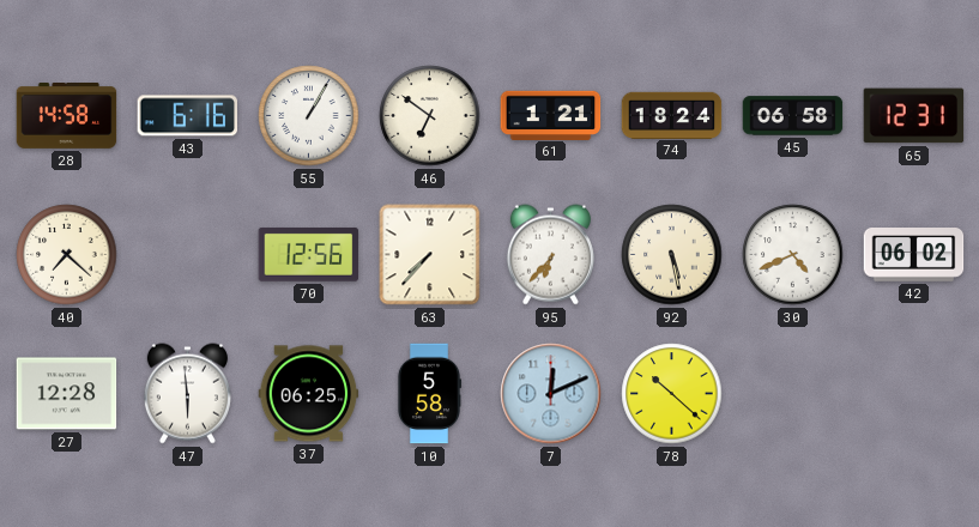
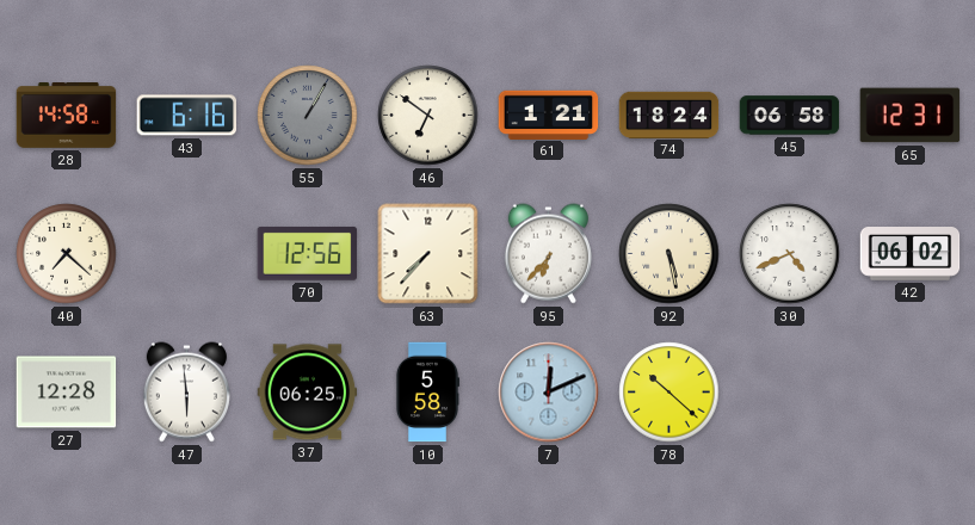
55 dial: white -> grey (308, 116)
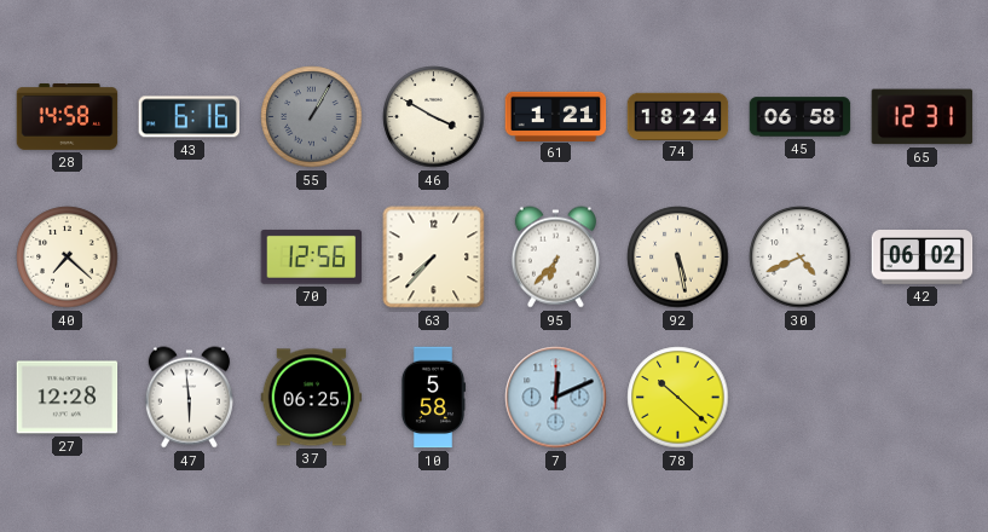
46: 6:51 -> 3:50 (434, 117)
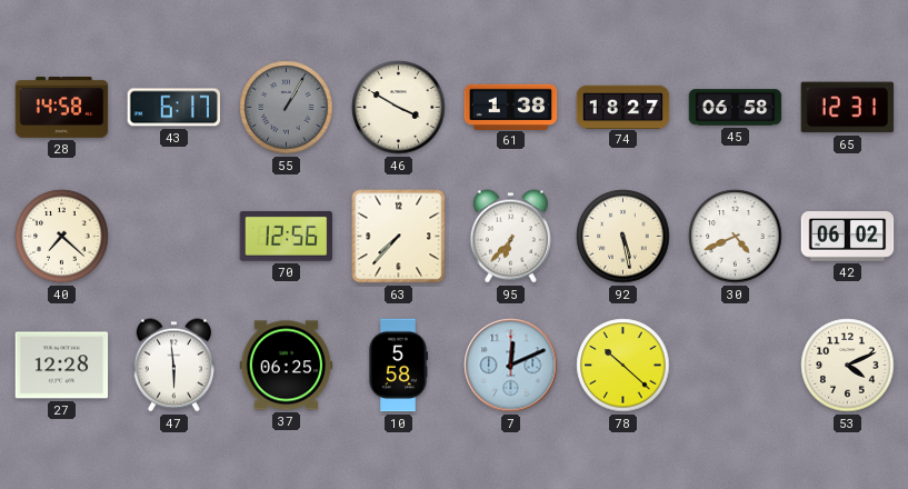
43: 6:16 -> 6:17 (174, 108)
61: 1:21 -> 1:38 (511, 107)
74: 18:24 -> 18:27 (623, 107)
53: none -> 4:11 (848, 366)
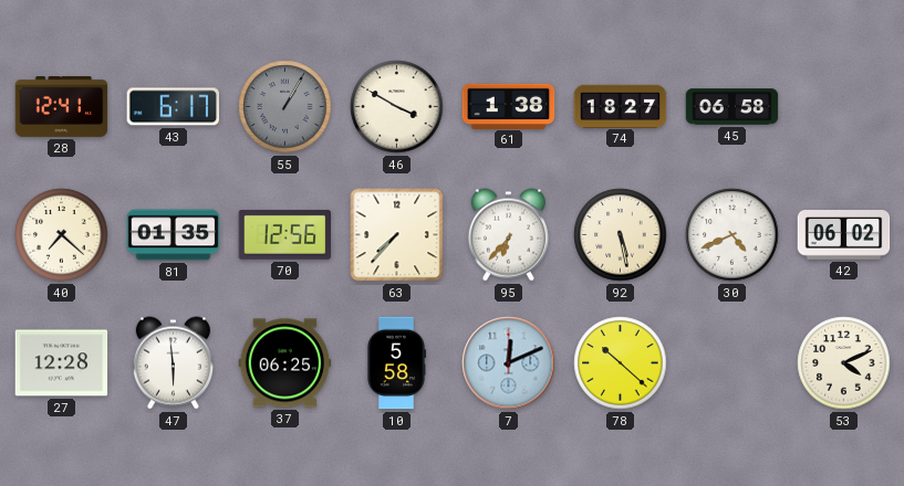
28: 14:58 -> 12:41 (62, 107)
65: 12:31 -> none (848, 108)
81: none -> 01:35 (174, 235)
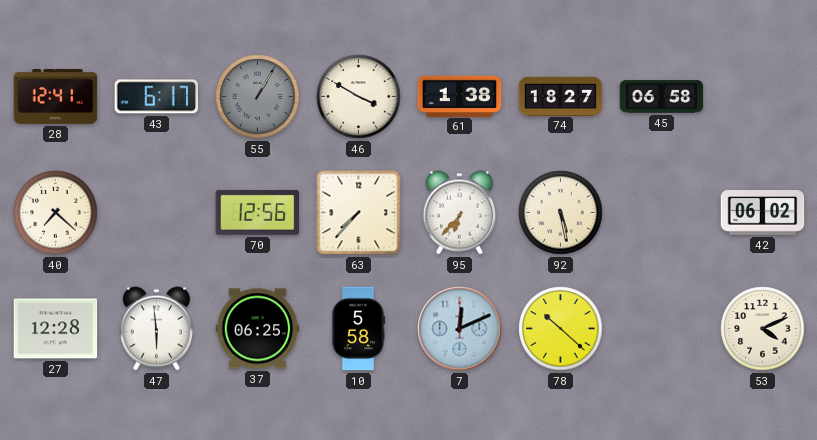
81: 01:35 -> none (174, 235)
30: 4:41 -> none (732, 235)
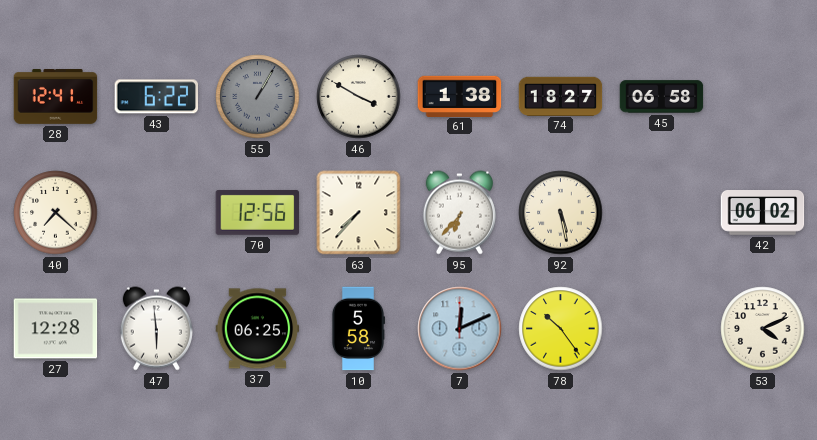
43: 6:17 -> 6:22 (157, 97)
78: 10:22 -> 10:24 (561, 329)
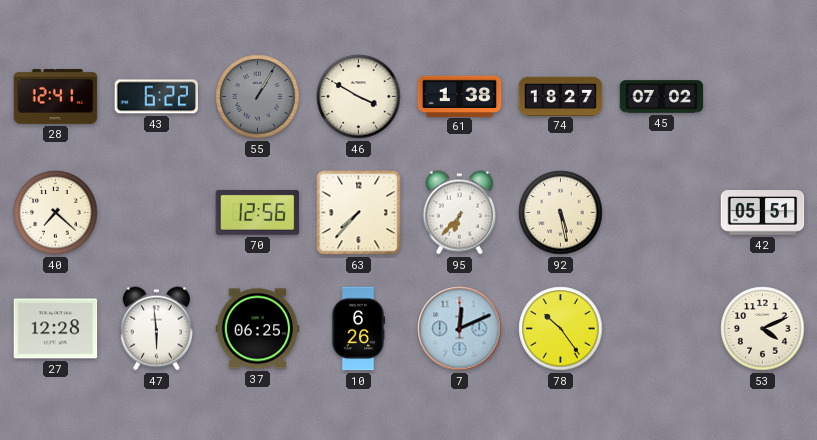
45: 06:58 -> 07:02 (662, 97)
42: 06:02 -> 05:51 (763, 213)
10: 5:58 -> 6:26 (357, 329)
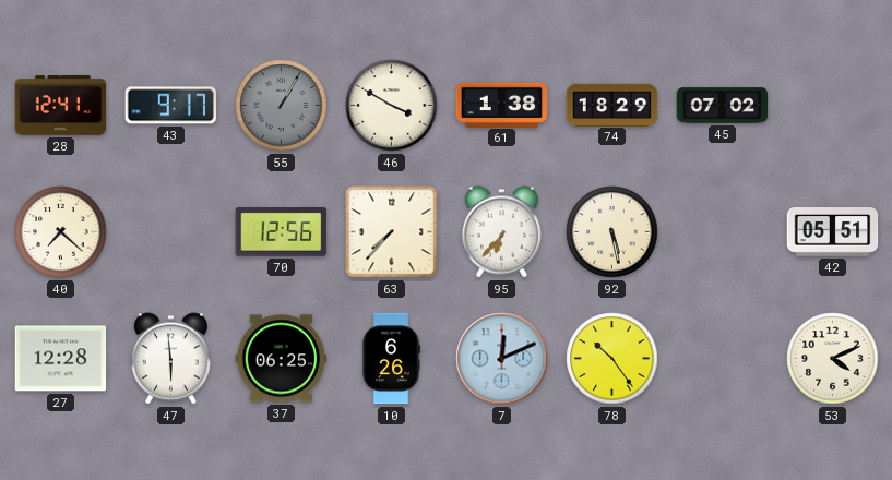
43: 6:22 -> 9:17 (171, 106)
74: 18:27 -> 18:29 (612, 105)
